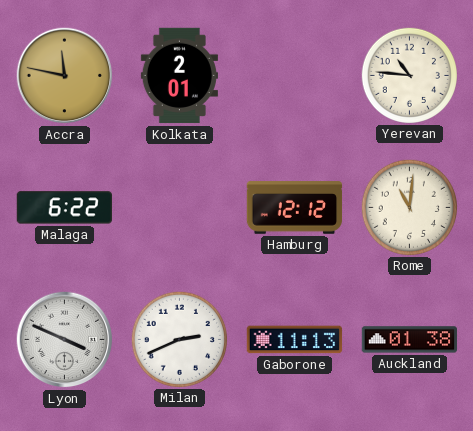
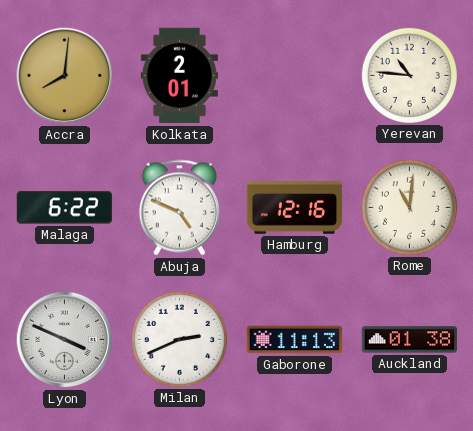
Accra: 11:47 -> 8:01 (65, 76)
Abuja: none -> 4:49 (179, 208)
Hamburg: 12:12 -> 12:16 (295, 208)
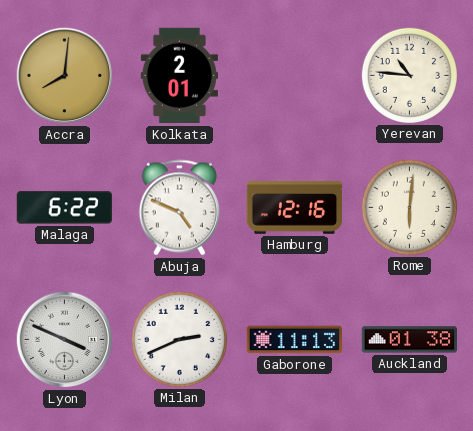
Rome: 11:01 -> 6:01 (409, 207)
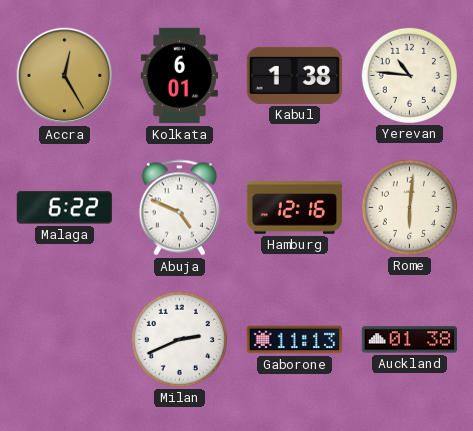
Accra: 8:01 -> 12:25 (65, 76)
Kolkata: 2:01 -> 6:01 (179, 76)
Kabul: none -> 1:38 (295, 75)
Lyon: 3:49 -> none (65, 340)
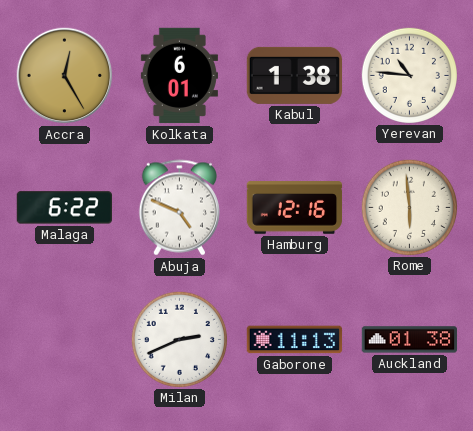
Rome: 6:01 -> 5:59 (409, 207)
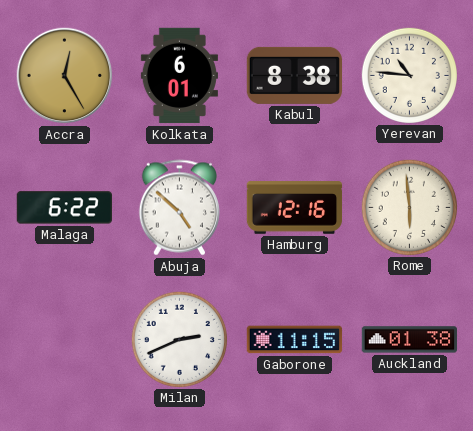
Kabul: 1:38 -> 8:38 (295, 75)
Abuja: 4:49 -> 4:52 (179, 208)
Gaborone: 11:13 -> 11:15 (295, 340)
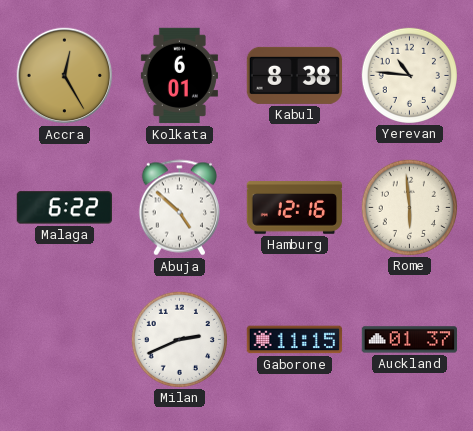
Auckland: 01:38 -> 01:37 (410, 340)
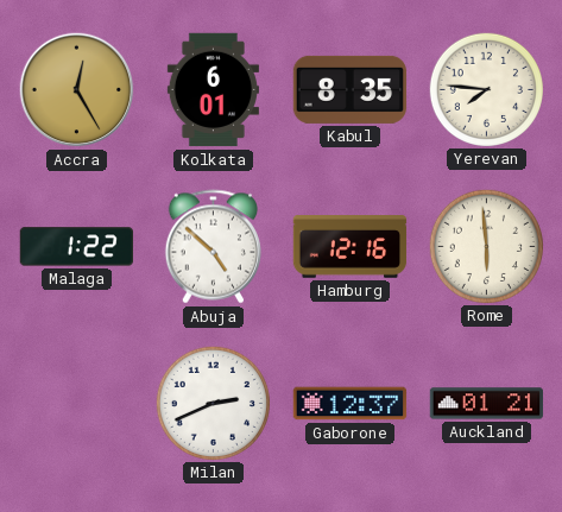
Kabul: 8:38 -> 8:35 (351, 89)
Yerevan: 10:46 -> 7:46 (486, 89)
Malaga: 6:22 -> 1:22 (76, 247)
Gaborone: 11:15 -> 12:37 (351, 404)
Auckland: 01:37 -> 01:21 (487, 404)
